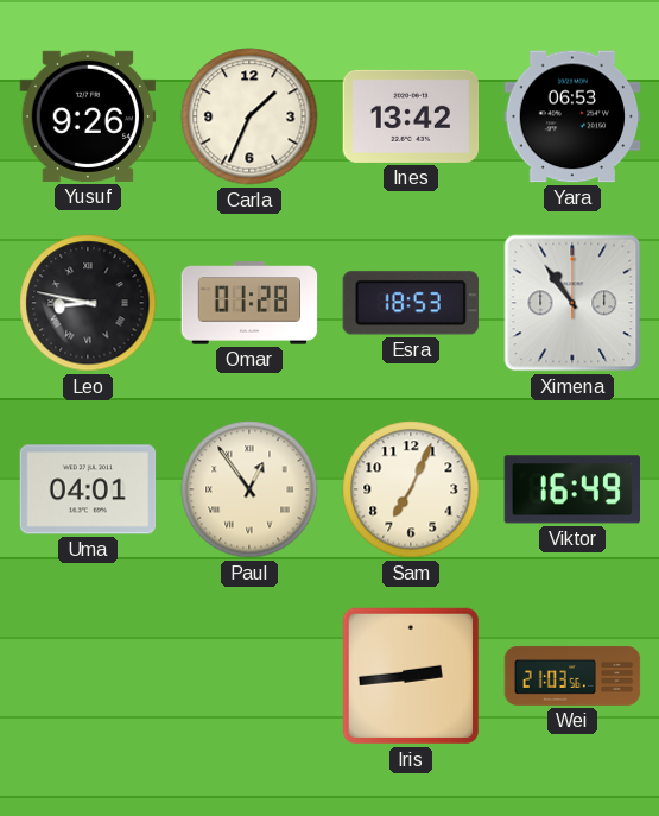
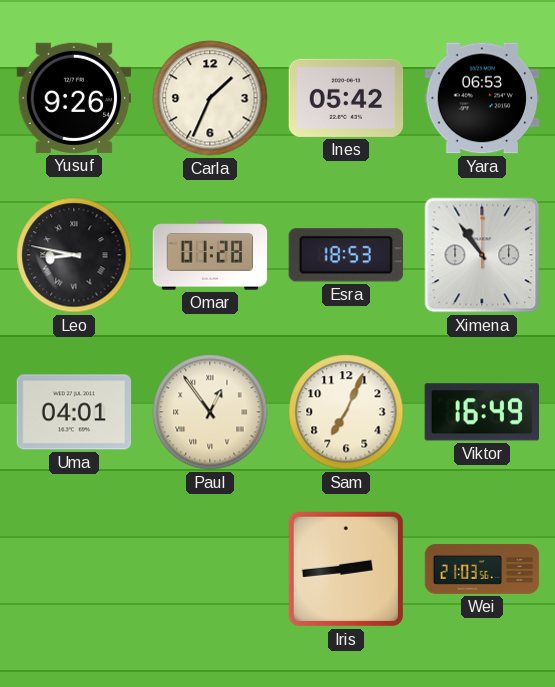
Ines: 13:42 -> 05:42 (346, 98)
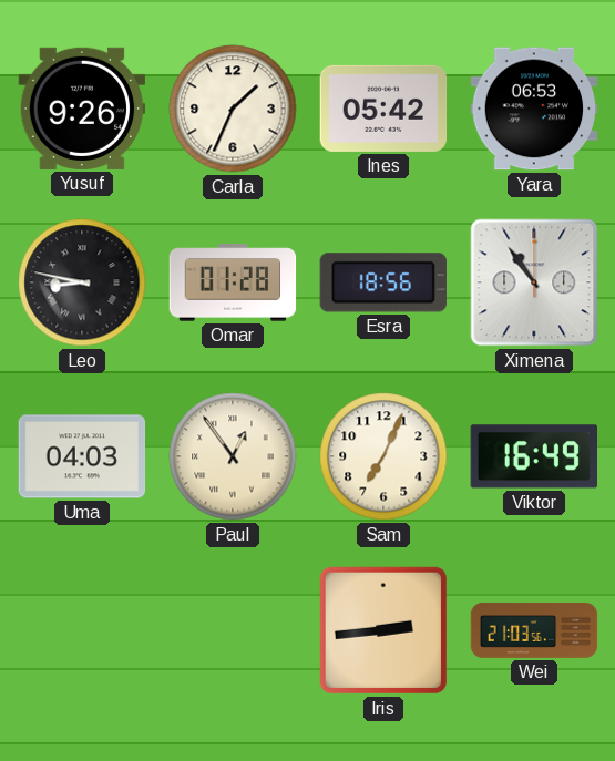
Esra: 18:53 -> 18:56 (383, 282)
Uma: 04:01 -> 04:03 (82, 456)
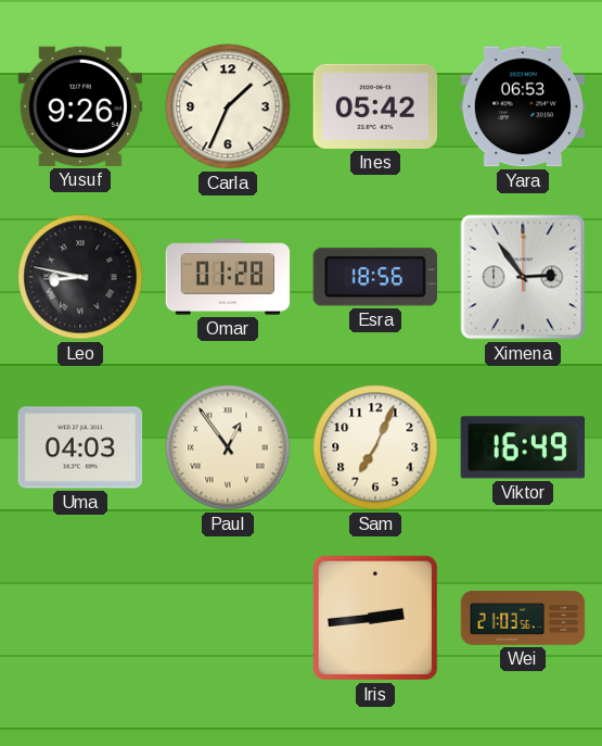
Ximena: 10:54 -> 2:54 (523, 277)
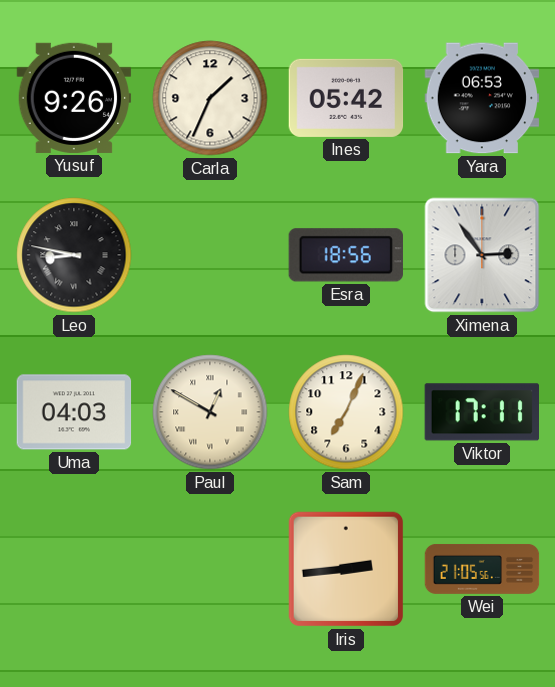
Omar: 01:28 -> none (228, 277)
Paul: 12:54 -> 12:50 (210, 412)
Viktor: 16:49 -> 17:11 (481, 412)
Wei: 21:03 -> 21:05 (482, 569)
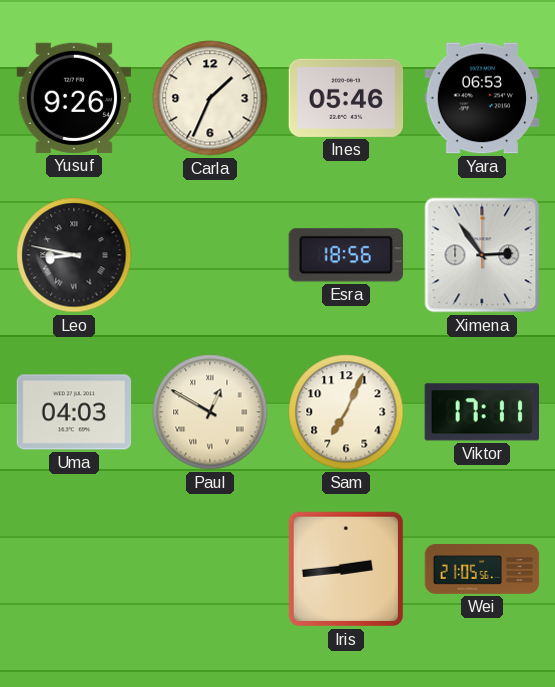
Ines: 05:42 -> 05:46 (346, 98)
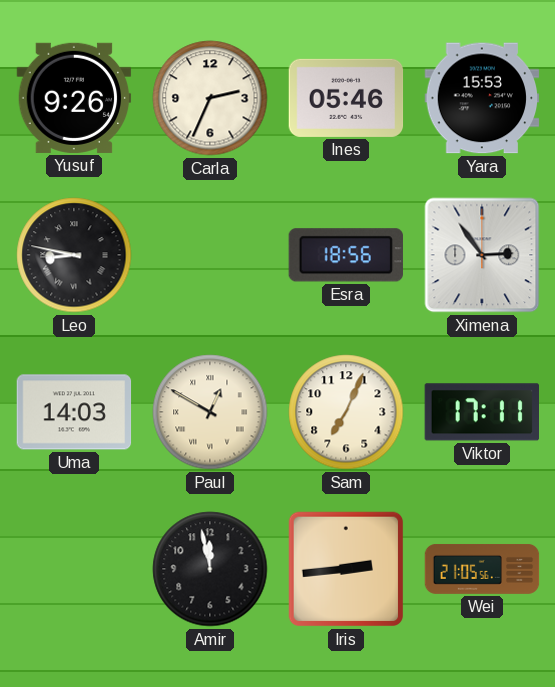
Carla: 1:34 -> 2:34 (210, 98)
Yara: 06:53 -> 15:53 (482, 98)
Uma: 04:03 -> 14:03 (74, 412)
Amir: none -> 11:58 (210, 569)
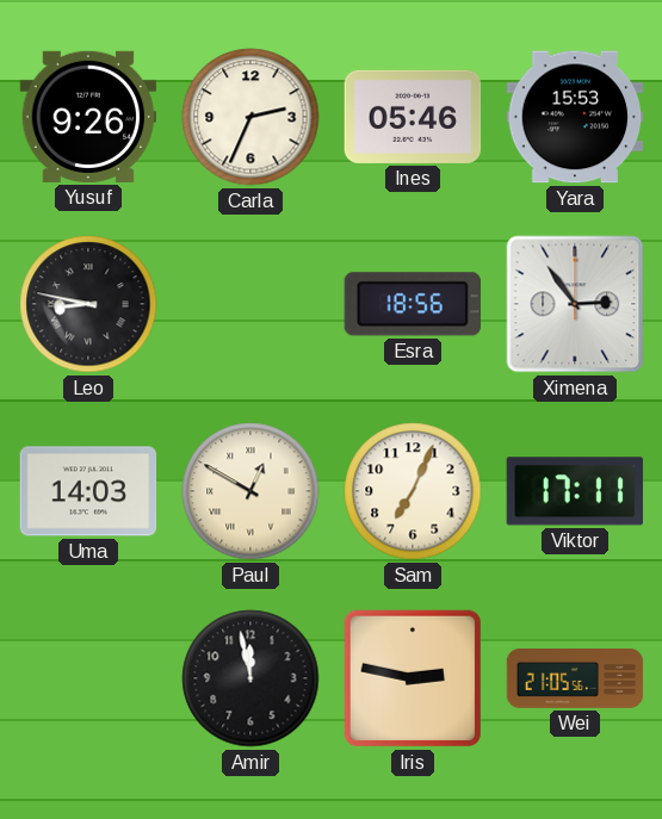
Iris: 2:44 -> 2:47 (413, 678)
